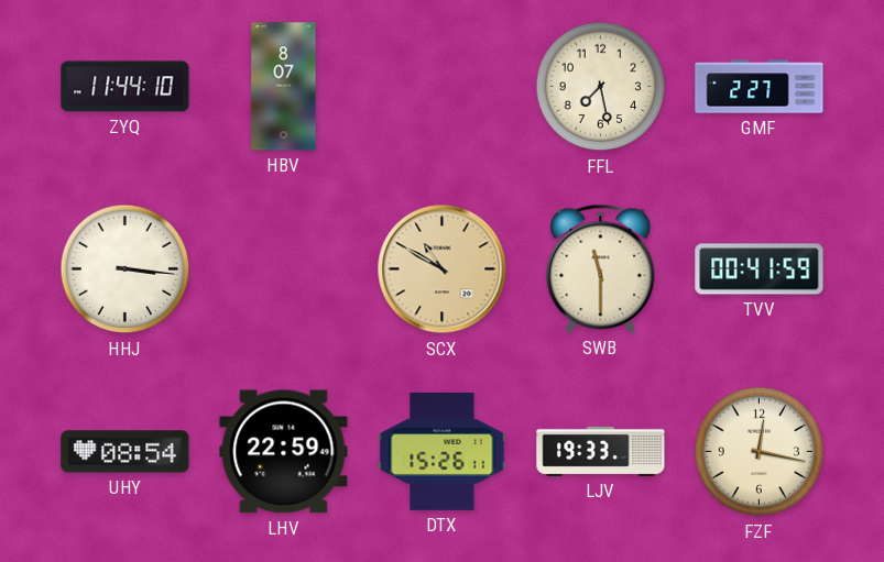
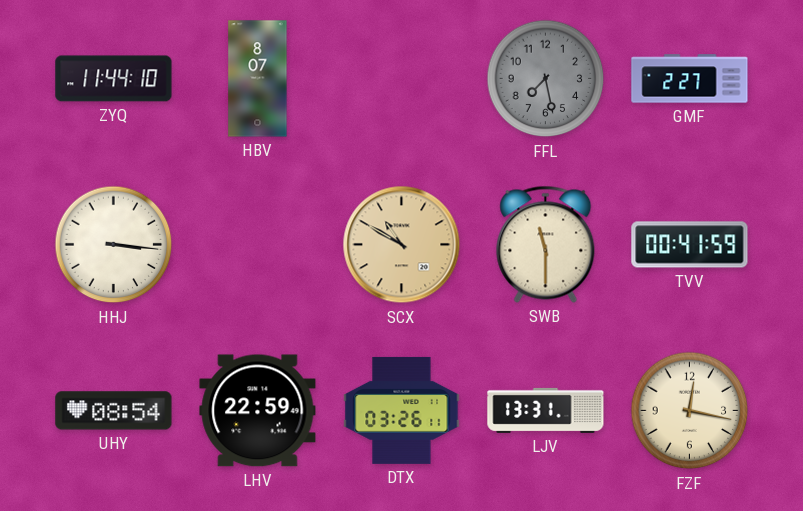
FFL dial: cream -> grey (546, 79)
DTX: 15:26 -> 03:26 (402, 410)
LJV: 19:33 -> 13:31 (546, 410)
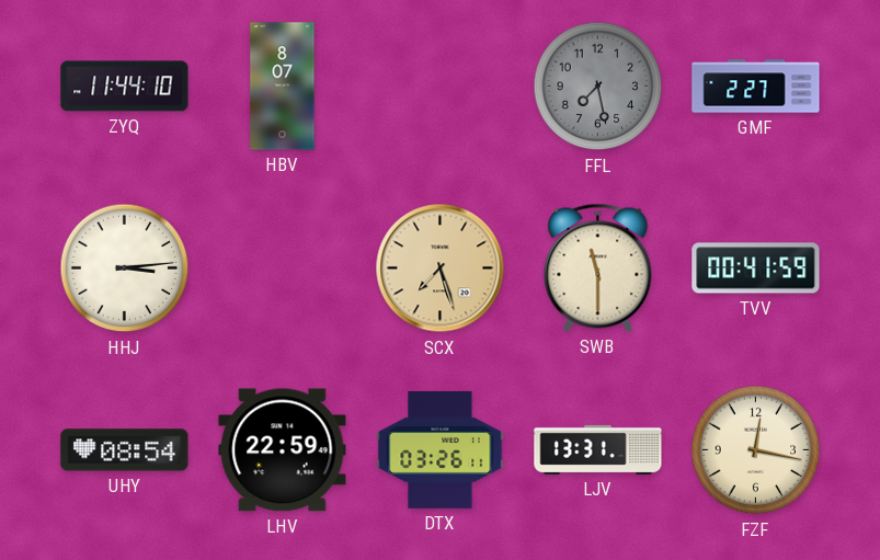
HHJ: 3:16 -> 3:14 (125, 268)
SCX: 10:50 -> 7:27 (441, 268)
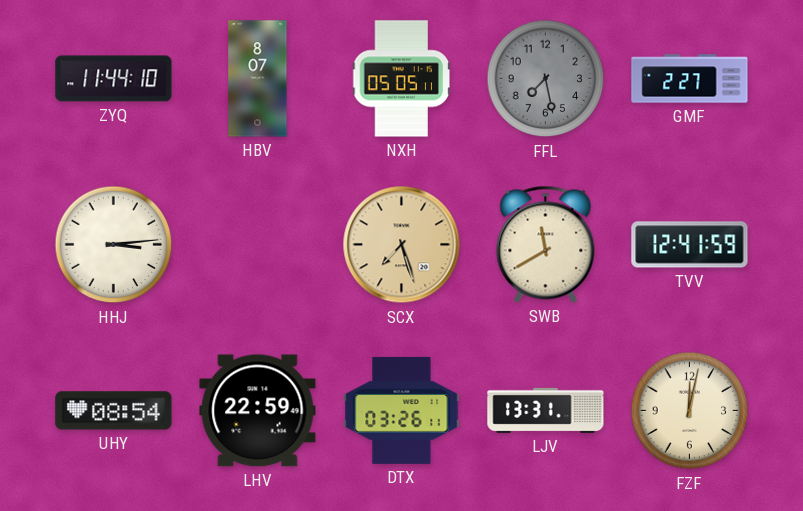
NXH: none -> 05:05 (402, 79)
SWB: 11:30 -> 11:40 (546, 244)
TVV: 00:41 -> 12:41 (690, 245)
FZF: 12:17 -> 12:02 (690, 411)
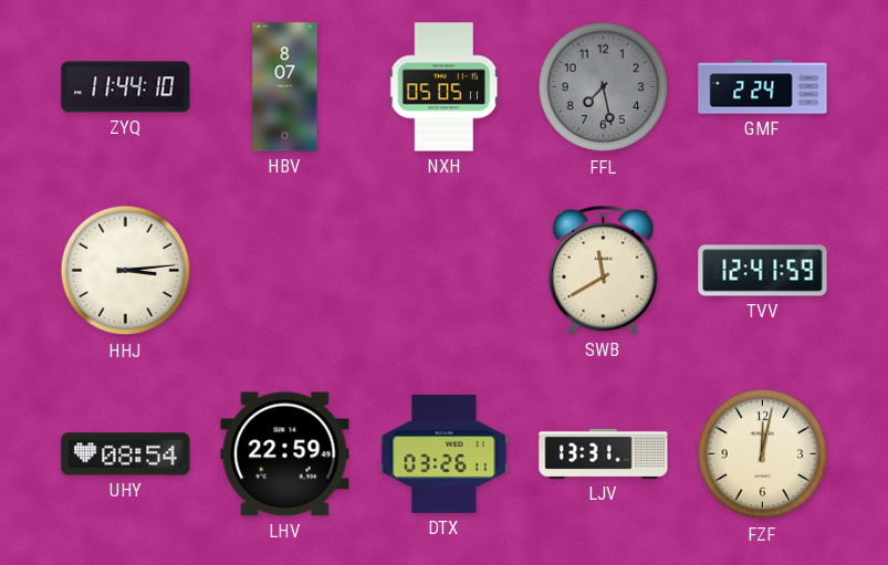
GMF: 2:27 -> 2:24 (763, 87)
SCX: 7:27 -> none (402, 245)
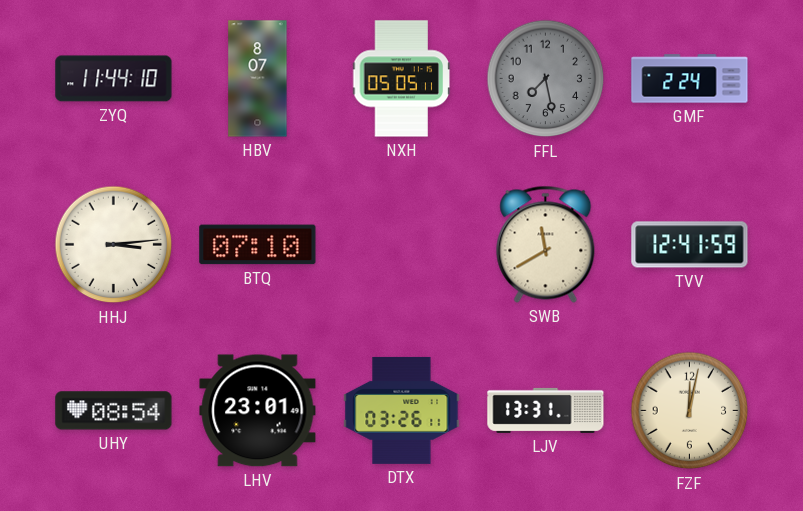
BTQ: none -> 07:10 (258, 245)
LHV: 22:59 -> 23:01 (258, 411)
